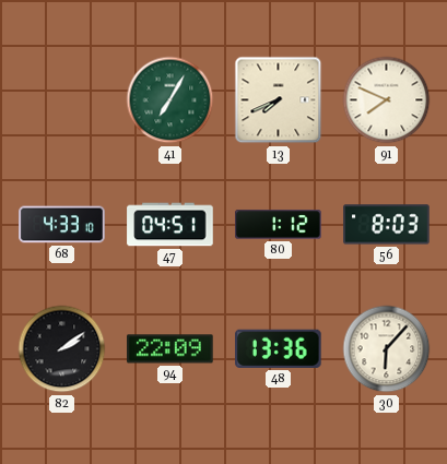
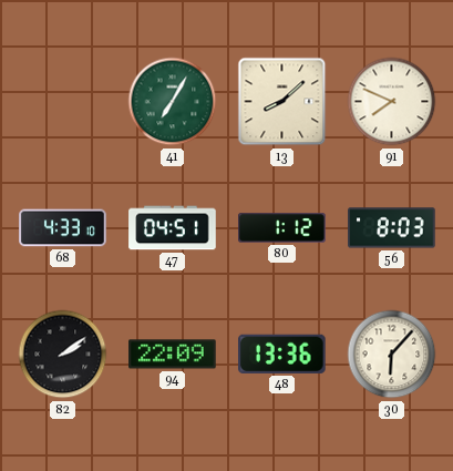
13: 7:41 -> 8:08 (282, 102)
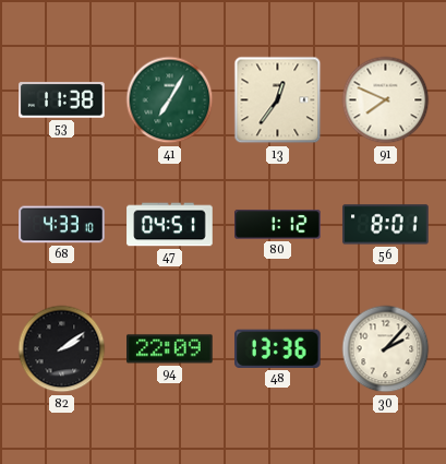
53: none -> 11:38 (62, 100)
13: 8:08 -> 12:36 (278, 100)
56: 8:03 -> 8:01 (386, 225)
30: 6:07 -> 2:07 (386, 349)
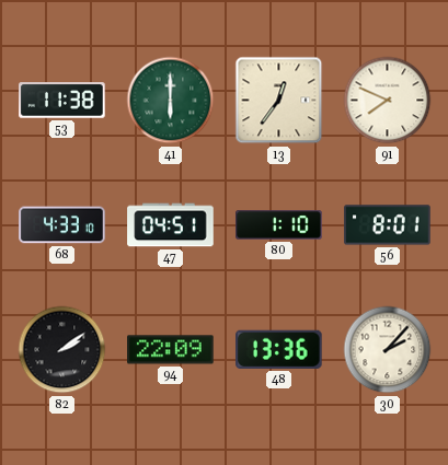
41: 7:05 -> 6:00 (171, 101)
80: 1:12 -> 1:10 (279, 225)
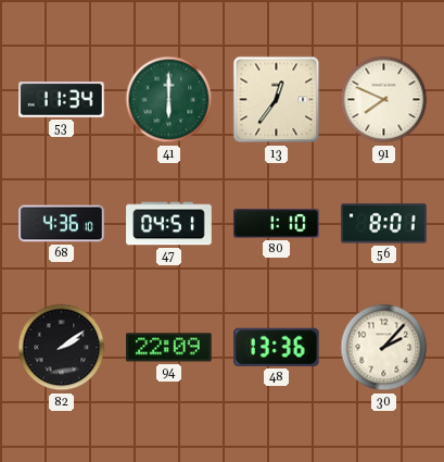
53: 11:38 -> 11:34 (62, 100)
68: 4:33 -> 4:36 (62, 224)
